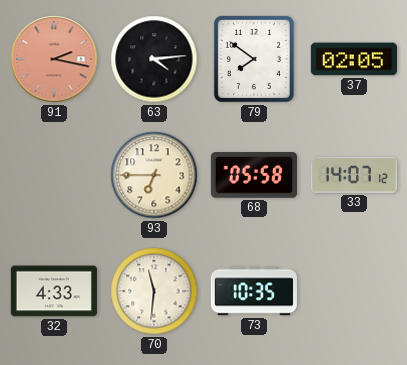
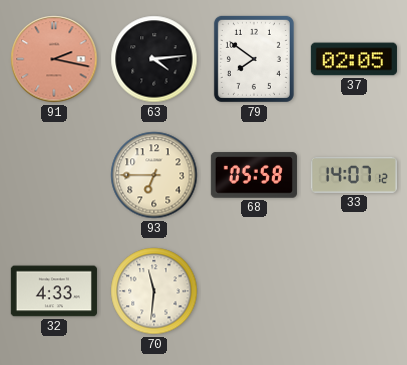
73: 10:35 -> none (254, 291)
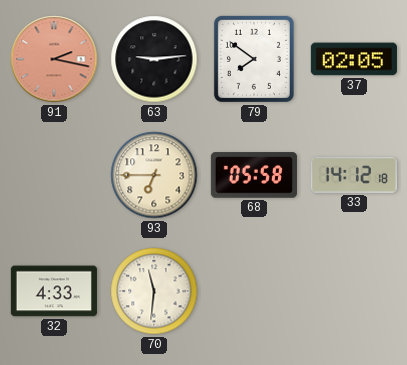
63: 4:14 -> 9:14 (154, 59)
33: 14:07 -> 14:12 (354, 175)
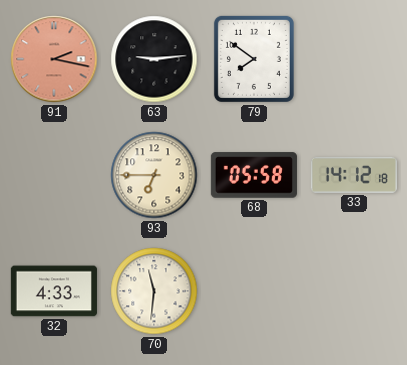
37: 02:05 -> none (354, 59)
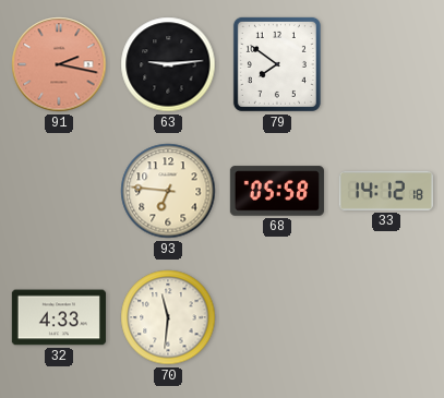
93: 6:45 -> 6:46 (168, 191)
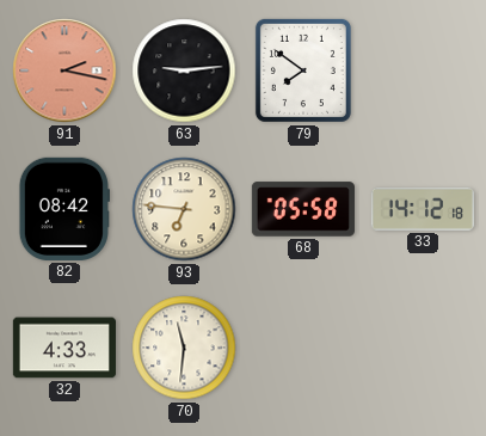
82: none -> 08:42 (64, 209)
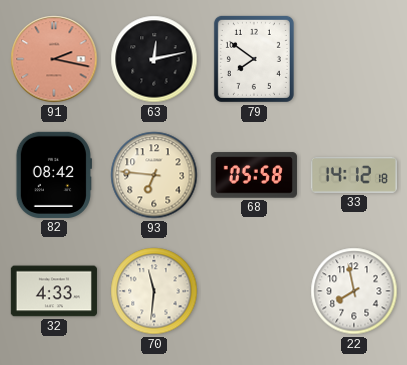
63: 9:14 -> 12:13 (154, 59)
22: none -> 7:58 (354, 291)
